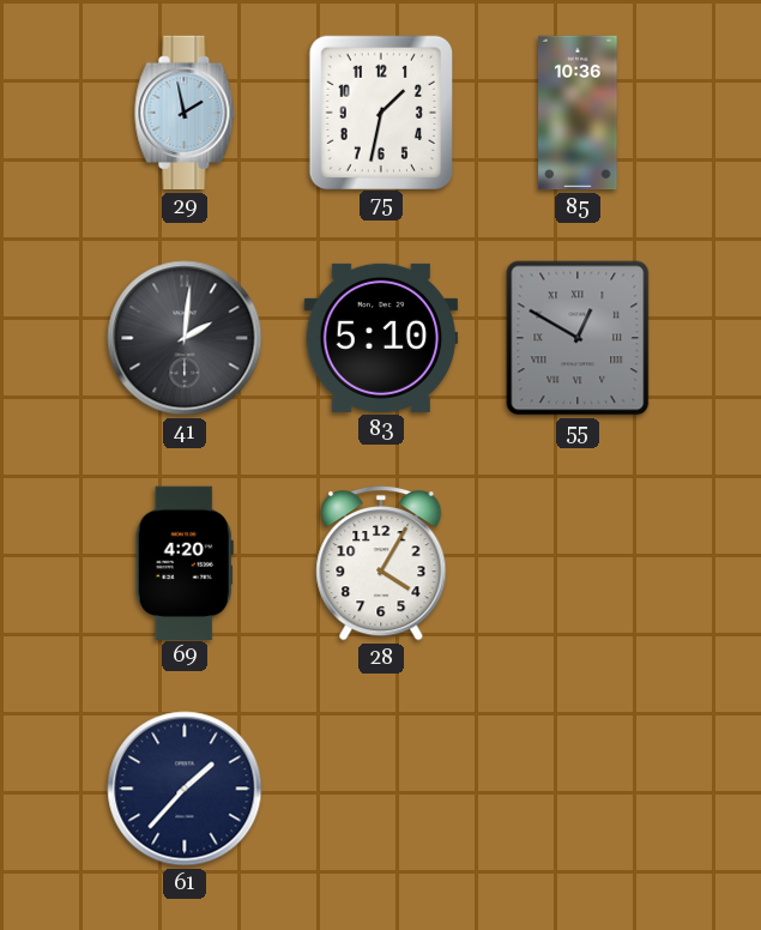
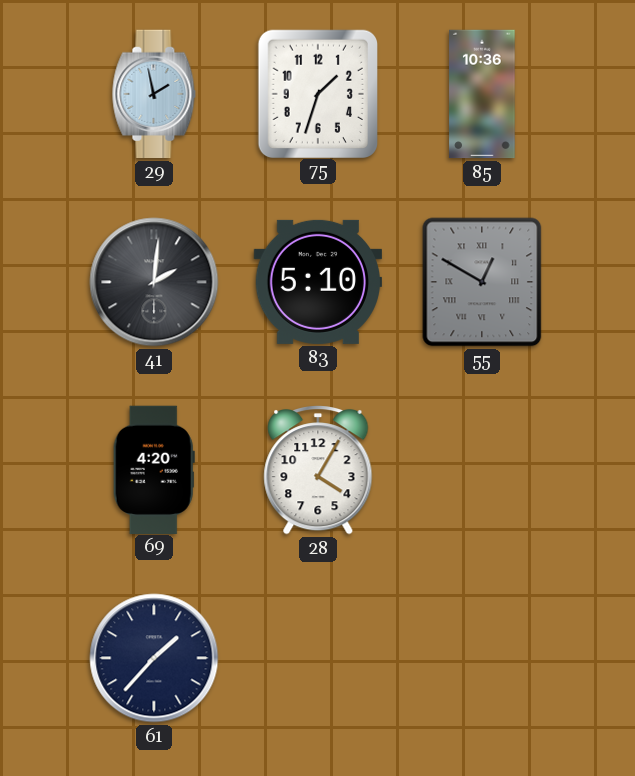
75: 1:32 -> 1:33 (317, 93)
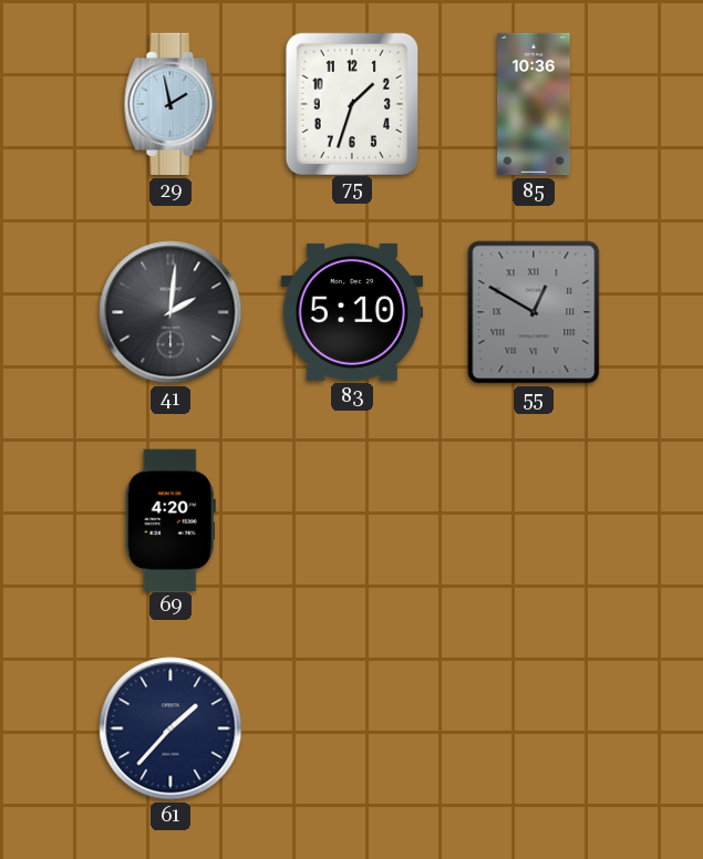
28: 4:05 -> none (318, 471)
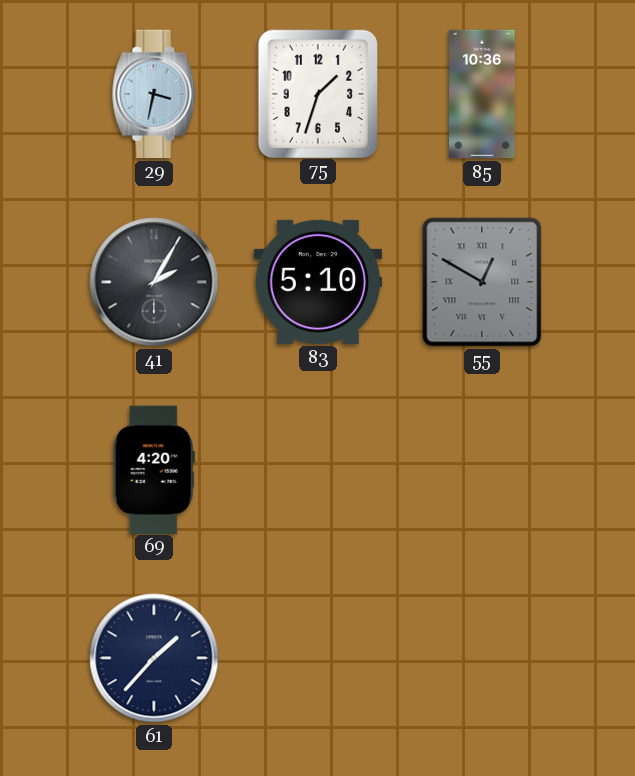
29: 1:58 -> 3:32 (154, 94)
41: 2:01 -> 2:05 (154, 282)
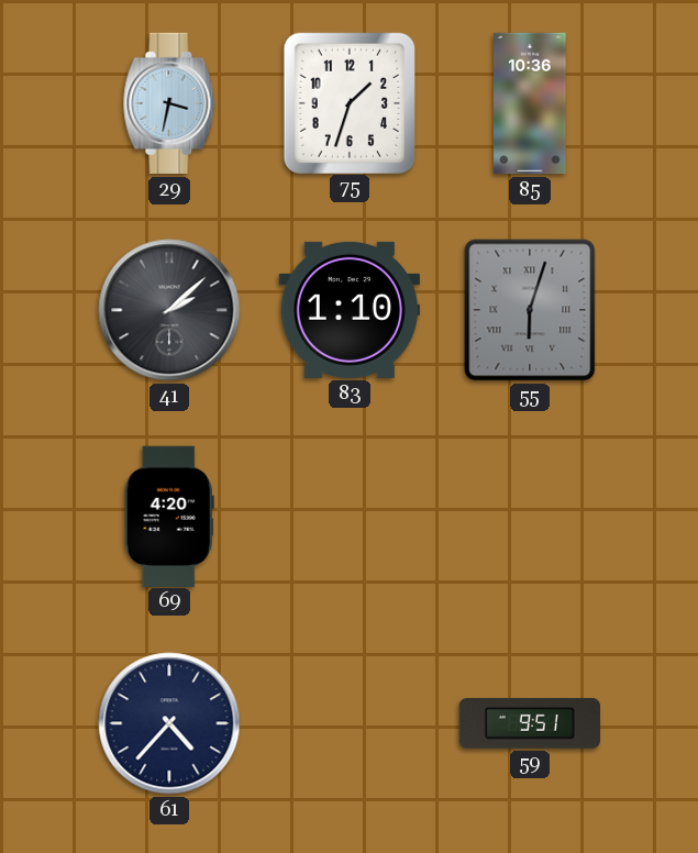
41: 2:05 -> 2:08 (169, 310)
83: 5:10 -> 1:10 (348, 310)
55: 12:50 -> 6:03 (530, 310)
61: 1:37 -> 4:37 (169, 723)
59: none -> 9:51 (529, 724)
